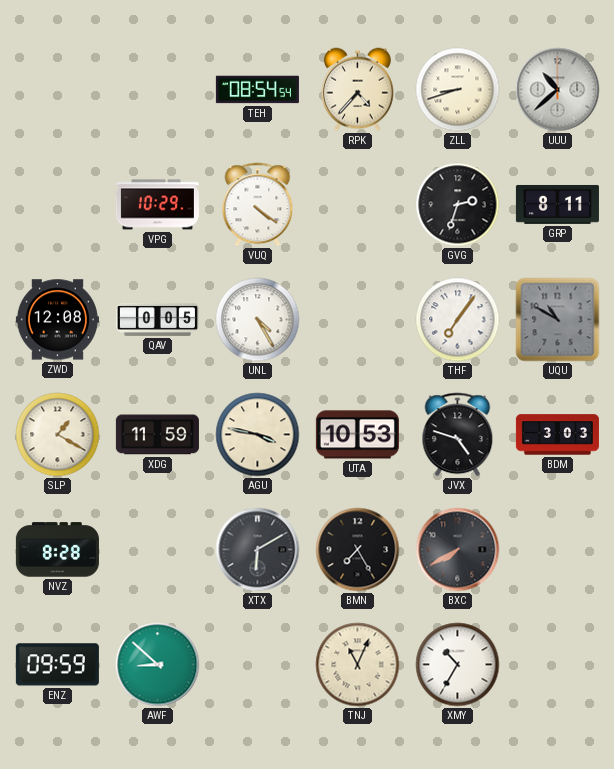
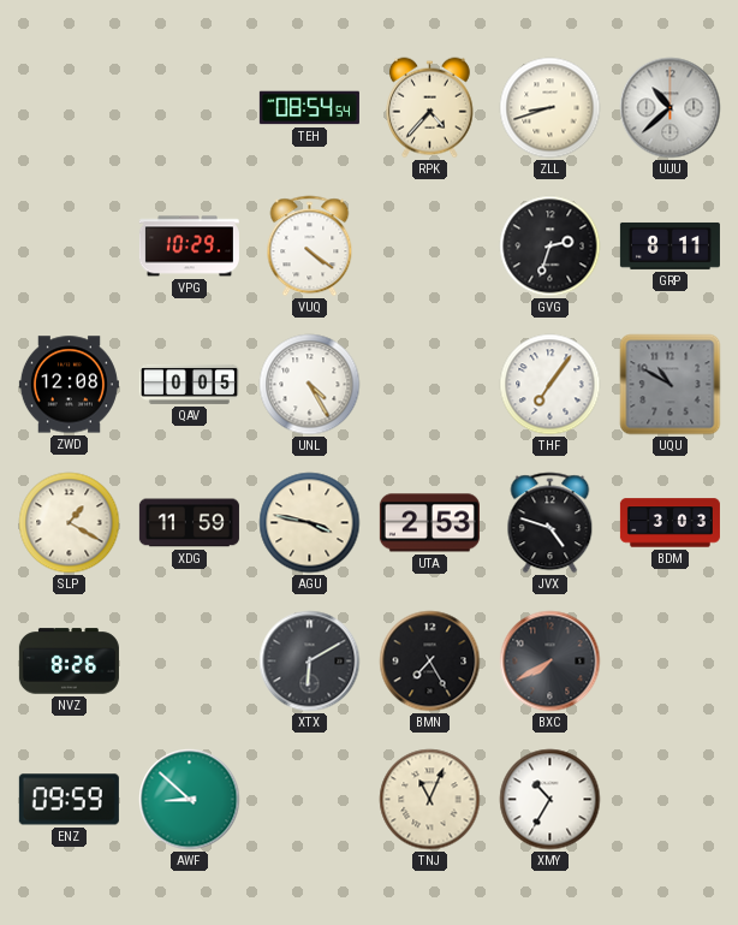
UTA: 10:53 -> 2:53 (429, 523)
NVZ: 8:28 -> 8:26 (69, 662)
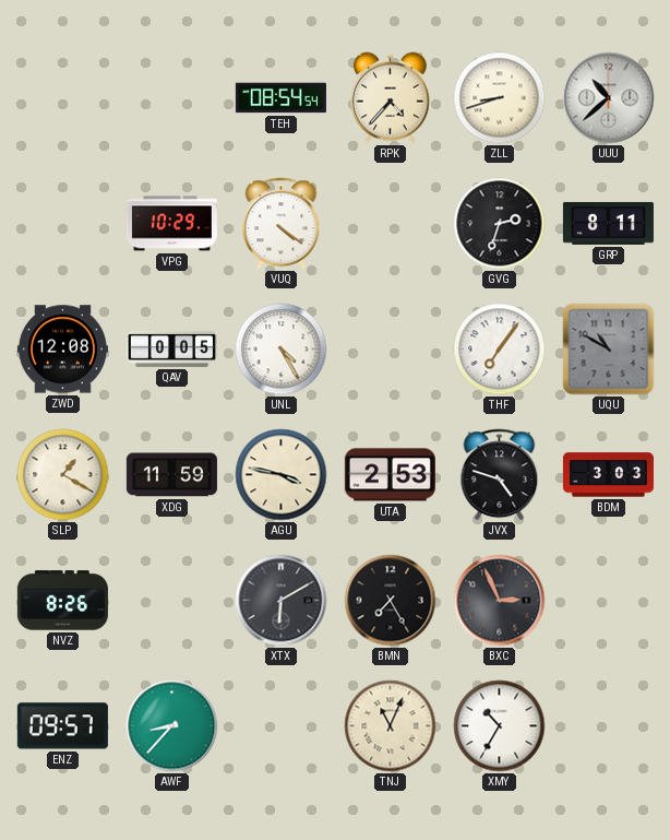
BXC: 7:40 -> 2:56 (500, 601)
ENZ: 09:59 -> 09:57 (62, 726)
AWF: 8:52 -> 8:37 (172, 726)
